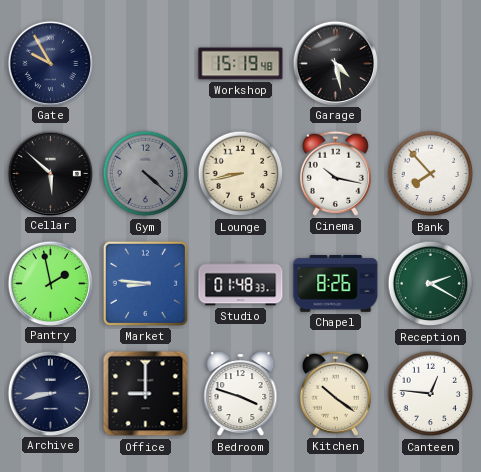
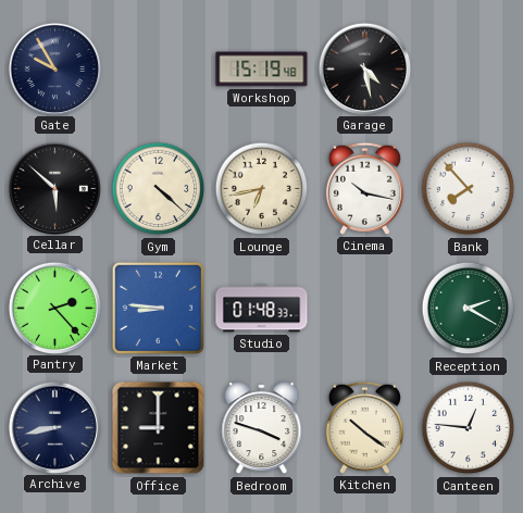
Gym dial: grey -> cream (159, 189)
Lounge: 8:43 -> 6:43 (262, 189)
Pantry: 1:58 -> 2:23 (54, 308)
Chapel: 8:26 -> none (336, 284)
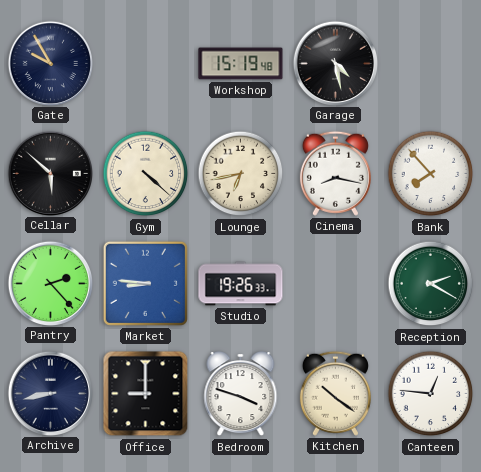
Cinema: 10:17 -> 8:17 (335, 173)
Studio: 01:48 -> 19:26 (241, 284)
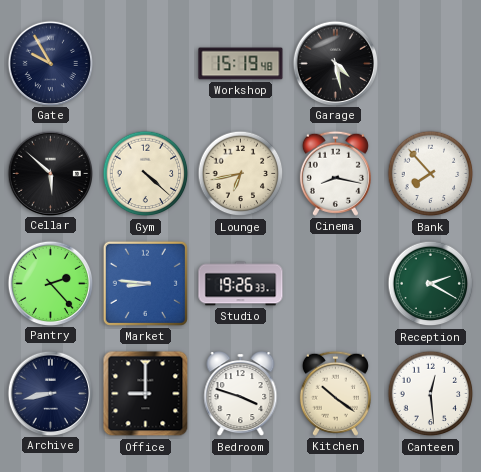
Canteen: 12:46 -> 12:29 (431, 394)
